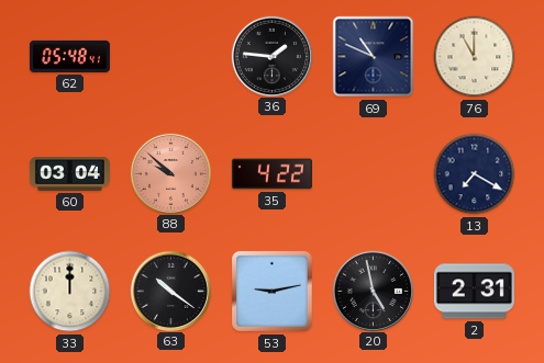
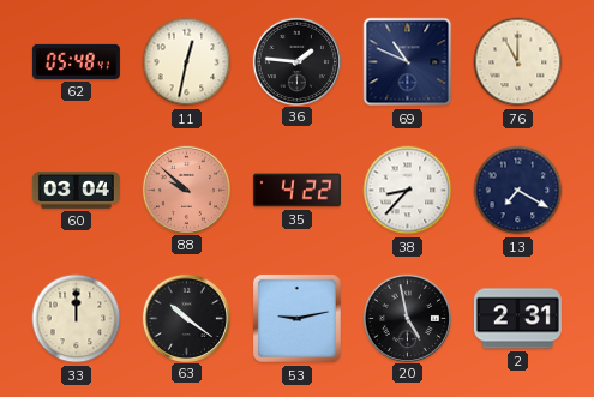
11: none -> 12:32 (187, 62)
38: none -> 8:37 (408, 191)
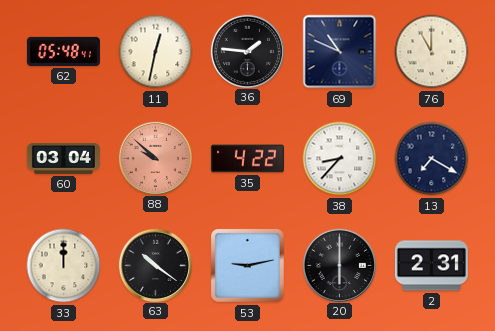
20: 4:58 -> 6:00 (339, 265)
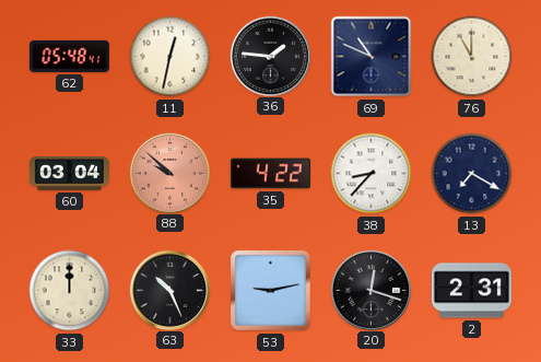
63: 10:21 -> 10:26 (169, 290)
20: 6:00 -> 12:18 (371, 290)
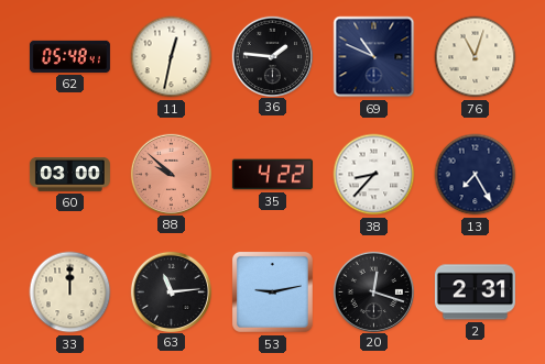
76: 11:00 -> 11:03 (476, 57)
60: 03:04 -> 03:00 (69, 175)
13: 7:20 -> 7:25 (476, 175)
63: 10:26 -> 11:14 (171, 291)
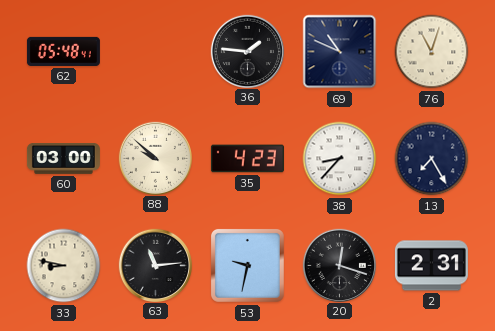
11: 12:32 -> none (172, 57)
88 dial: salmon -> cream (155, 158)
35: 4:22 -> 4:23 (247, 159)
33: 12:00 -> 8:47 (64, 266)
53: 9:13 -> 9:32 (247, 265)
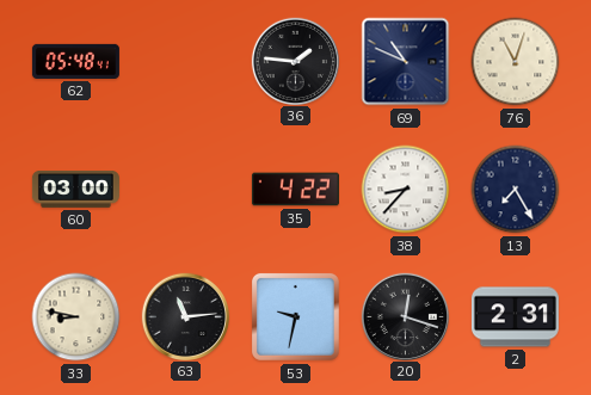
88: 9:52 -> none (155, 158)
35: 4:23 -> 4:22 (295, 190)
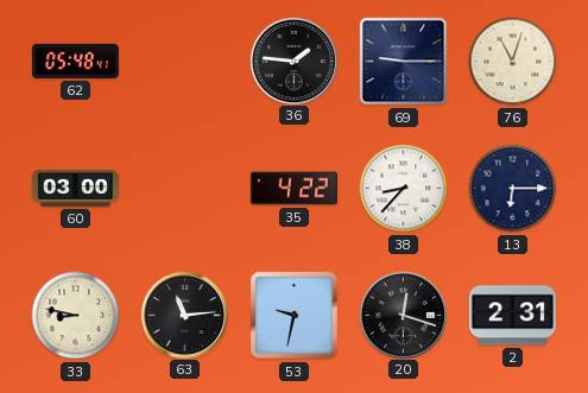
69: 10:49 -> 9:15 (404, 62)
13: 7:25 -> 6:15 (513, 189)
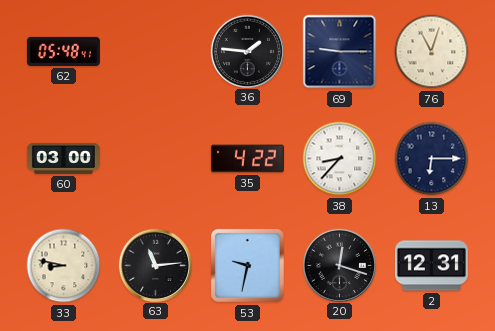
2: 2:31 -> 12:31 (431, 266)
